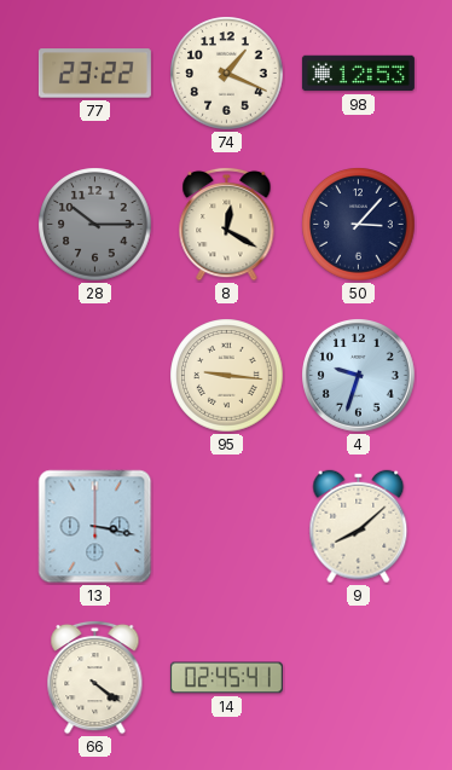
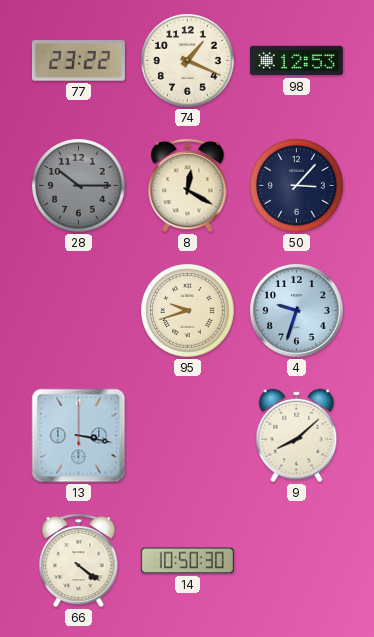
95: 9:16 -> 9:42 (188, 311)
14: 02:45 -> 10:50 (187, 561)
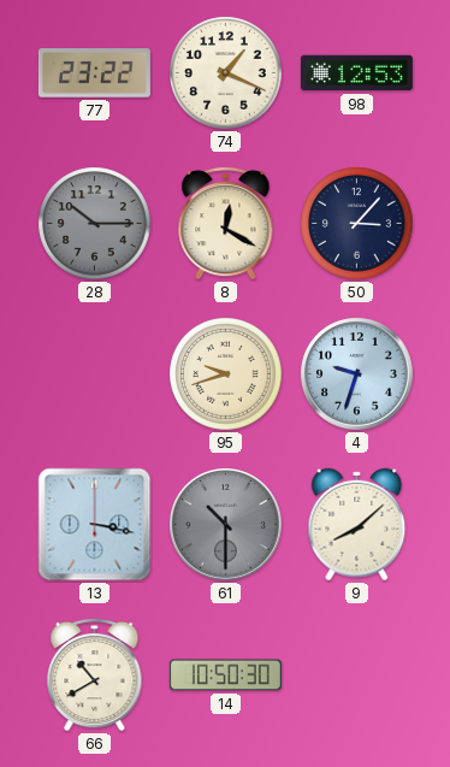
61: none -> 10:30 (226, 525)
66: 4:21 -> 10:40 (95, 674)
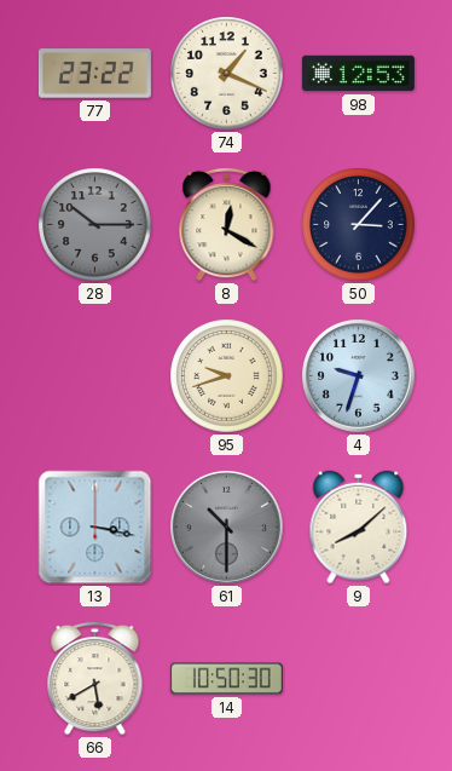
66: 10:40 -> 5:40 (95, 678)
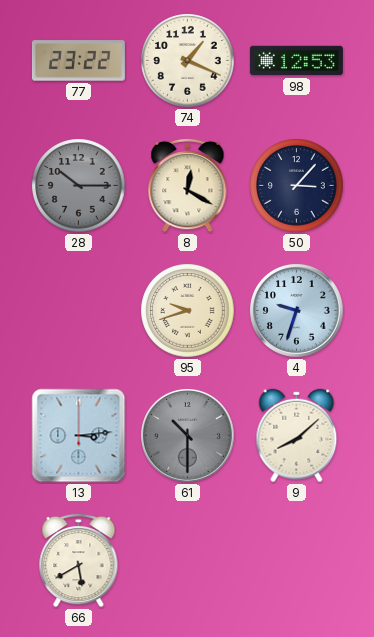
13: 3:17 -> 3:14 (79, 436)
14: 10:50 -> none (226, 679)
